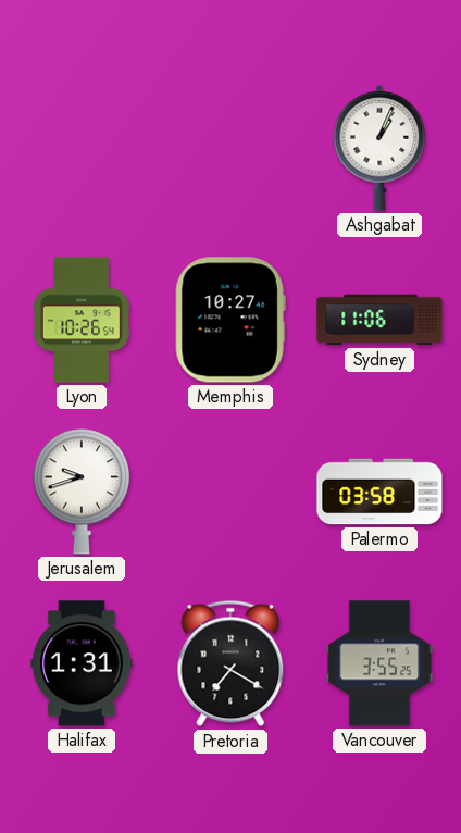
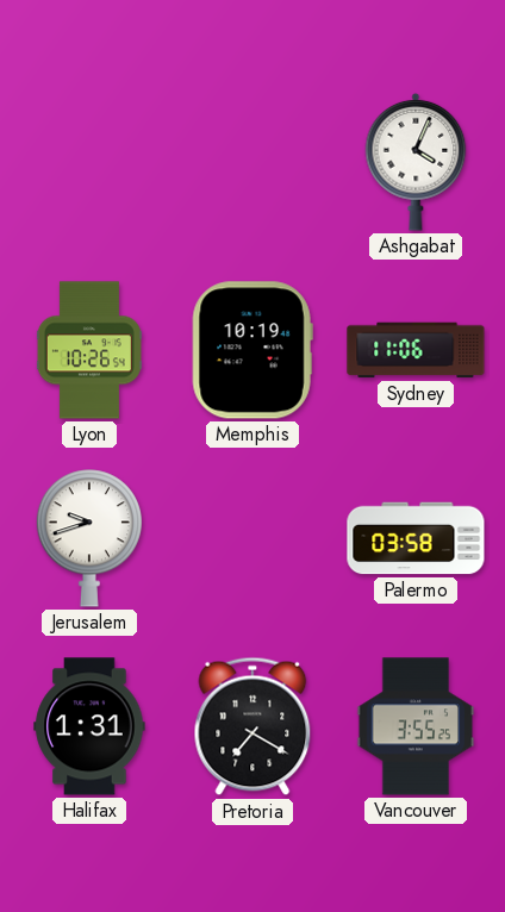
Ashgabat: 1:04 -> 4:04 (416, 162)
Memphis: 10:27 -> 10:19 (253, 350)
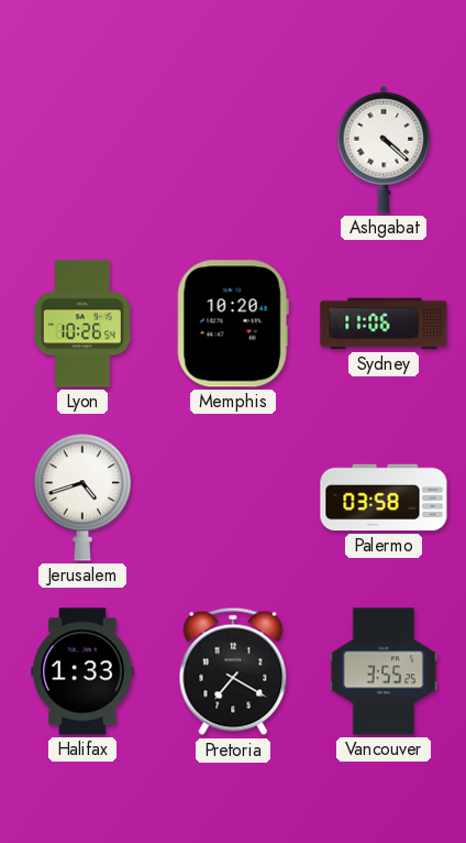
Ashgabat: 4:04 -> 4:22 (384, 150)
Memphis: 10:19 -> 10:20 (233, 324)
Jerusalem: 9:42 -> 4:42 (81, 497)
Halifax: 1:31 -> 1:33 (82, 671)
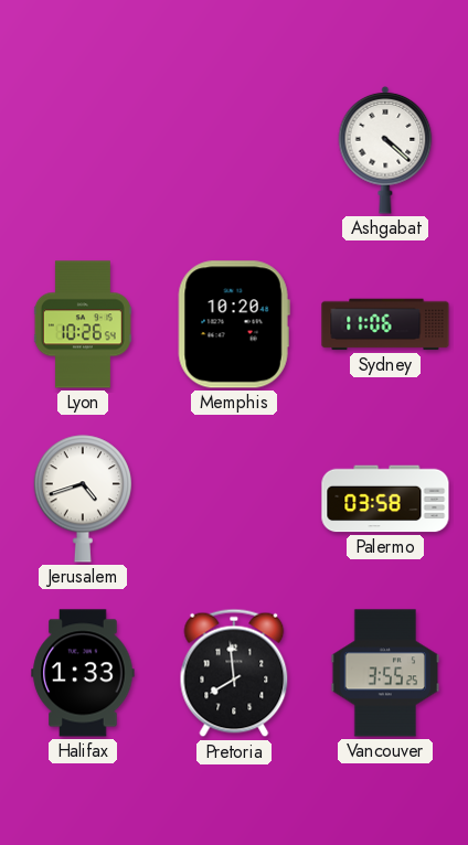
Pretoria: 7:20 -> 7:59 (234, 673)
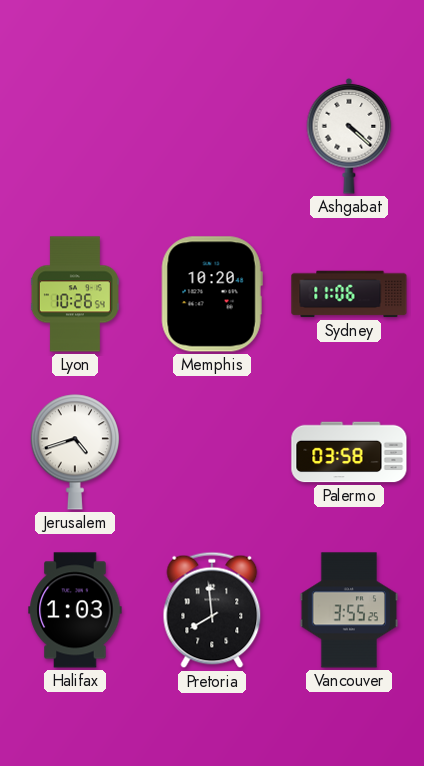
Halifax: 1:33 -> 1:03 (75, 610)
